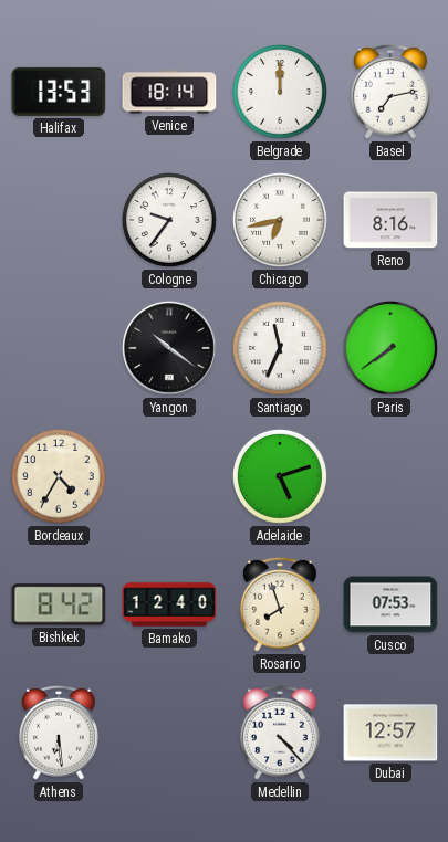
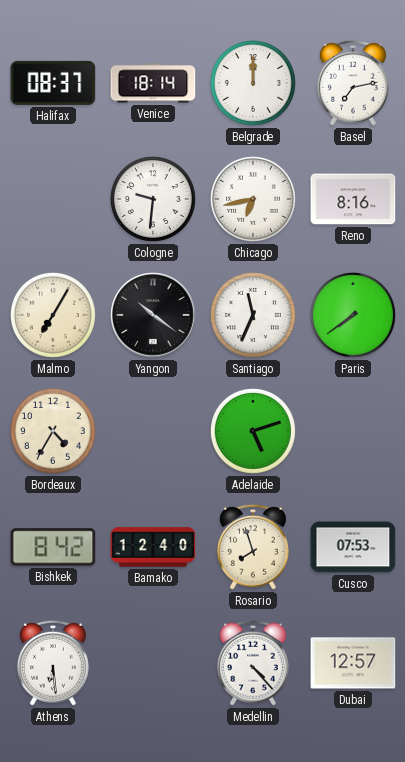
Halifax: 13:53 -> 08:37 (53, 83)
Cologne: 9:36 -> 9:31 (153, 199)
Malmo: none -> 7:05 (53, 315)
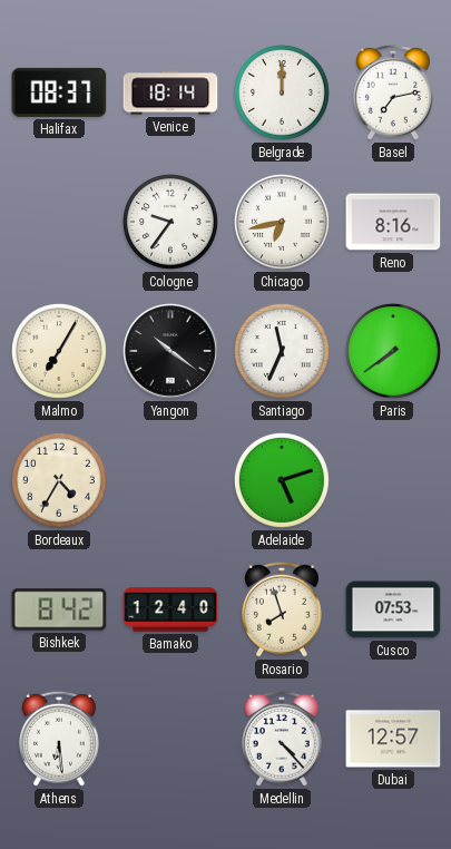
Cologne: 9:31 -> 9:36 (170, 222)
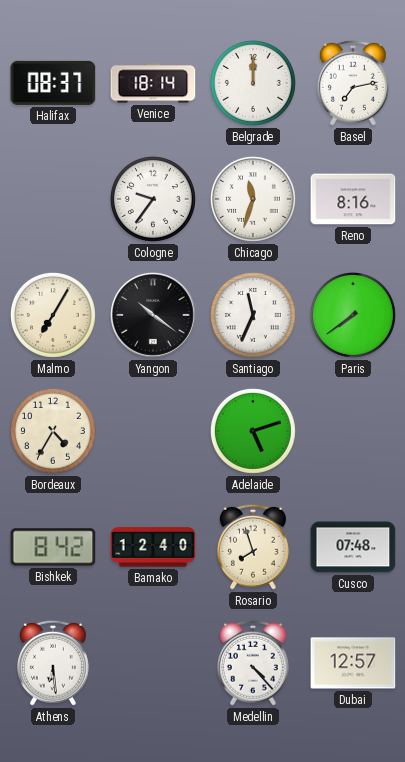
Chicago: 6:43 -> 11:33 (253, 199)
Cusco: 07:53 -> 07:48 (353, 547)
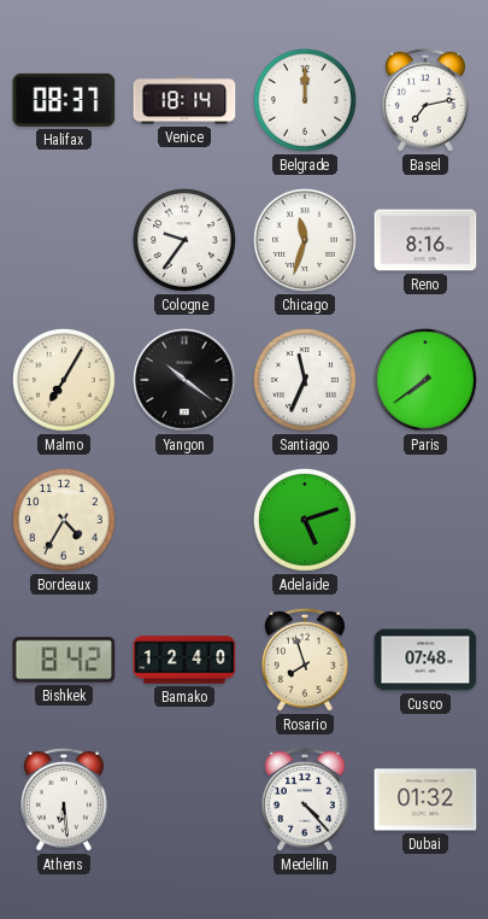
Dubai: 12:57 -> 01:32 (425, 800)
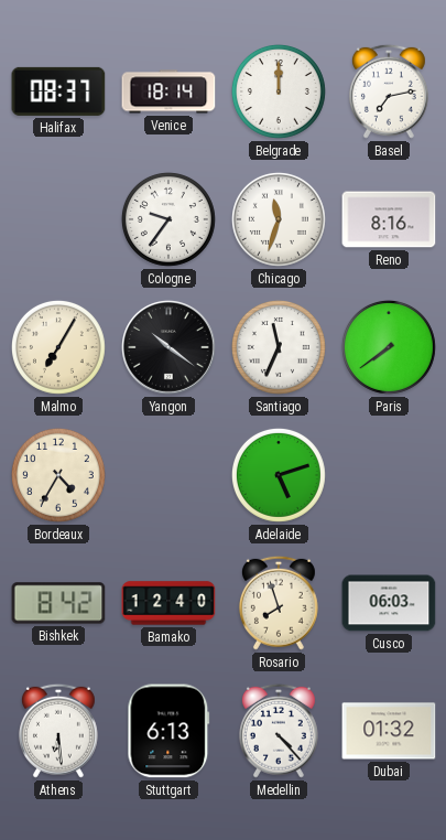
Cusco: 07:48 -> 06:03 (389, 603)
Stuttgart: none -> 6:13 (168, 731)
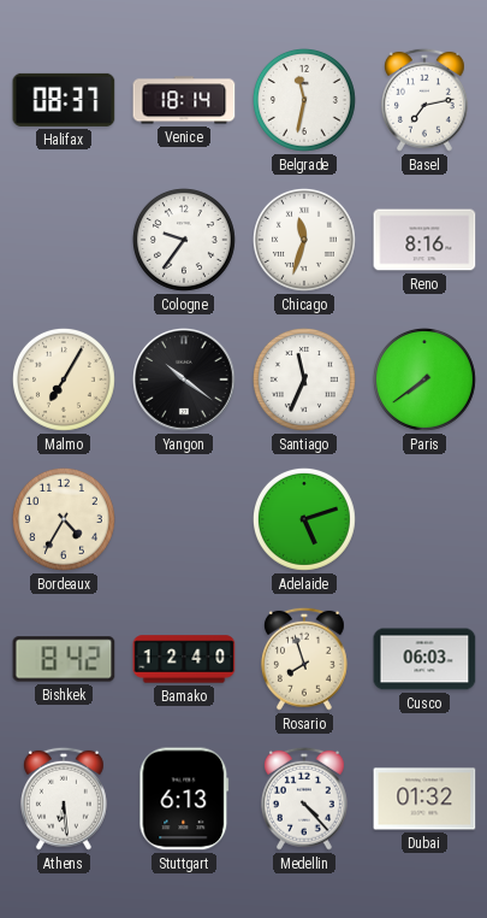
Belgrade: 12:00 -> 11:32 (304, 100)
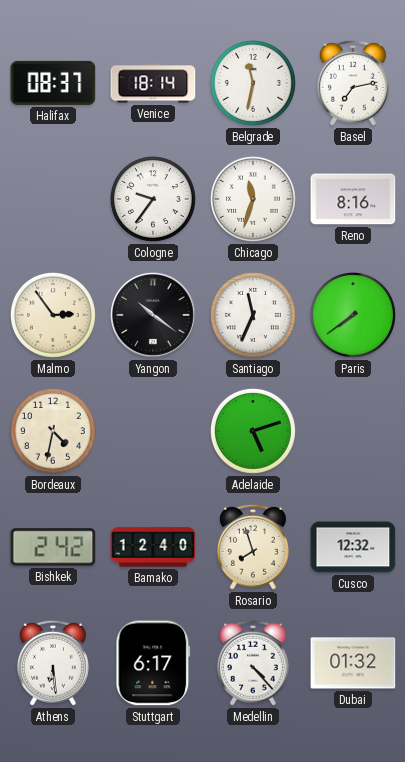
Malmo: 7:05 -> 2:54 (53, 315)
Bordeaux: 4:35 -> 4:32 (53, 431)
Bishkek: 8:42 -> 2:42 (53, 547)
Cusco: 06:03 -> 12:32 (353, 547)
Stuttgart: 6:13 -> 6:17 (153, 663)
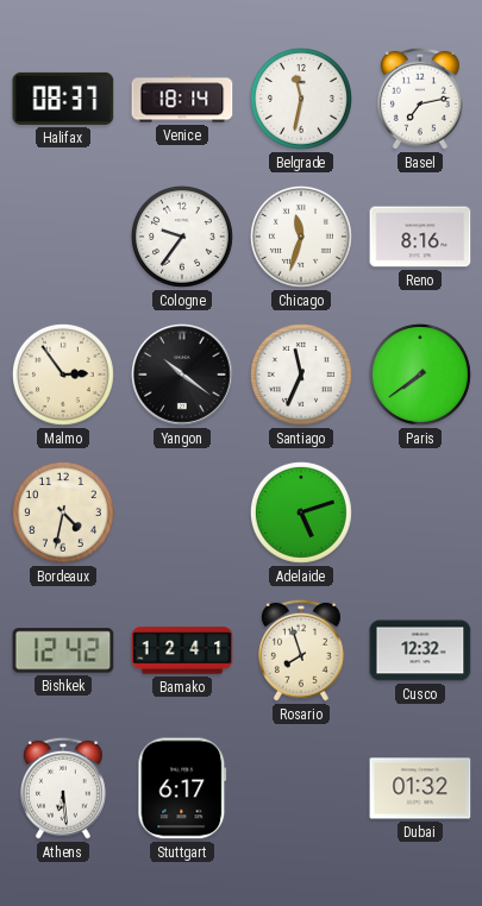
Bishkek: 2:42 -> 12:42 (63, 650)
Bamako: 12:40 -> 12:41 (182, 650)
Medellin: 4:23 -> none (253, 663)
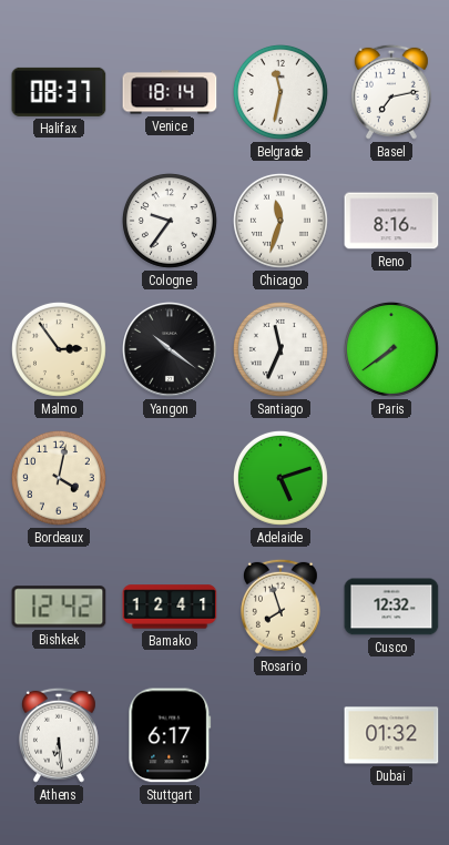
Bordeaux: 4:32 -> 4:02 (59, 478)
